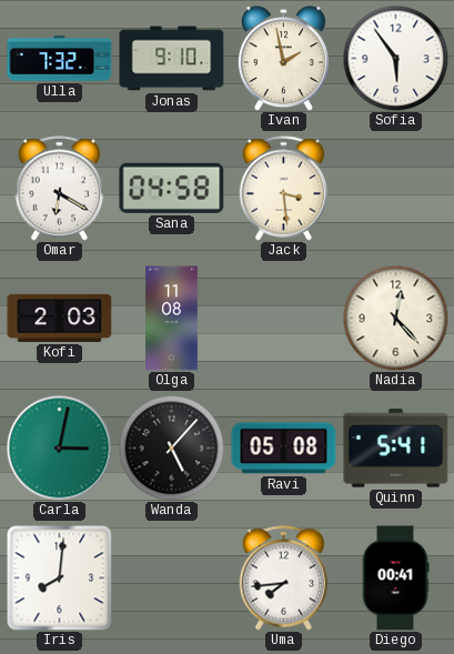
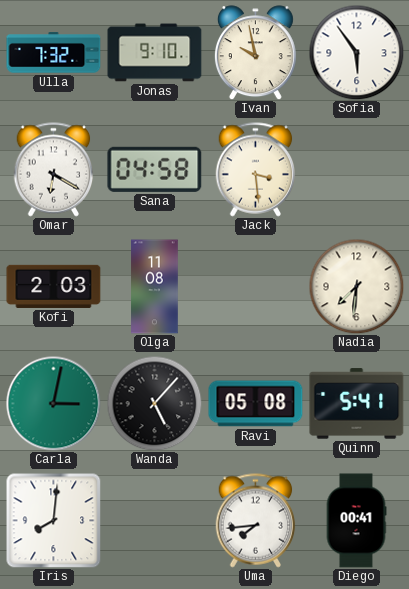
Ivan: 1:58 -> 9:58 (255, 53)
Nadia: 12:23 -> 7:31 (356, 286)
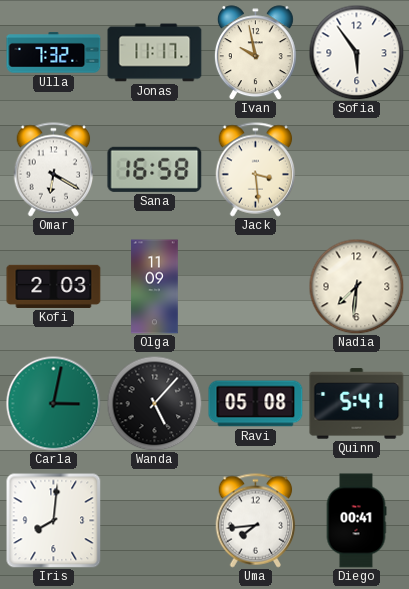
Jonas: 9:10 -> 11:17 (155, 53)
Sana: 04:58 -> 16:58 (155, 169)
Olga: 11:08 -> 11:09 (155, 287)
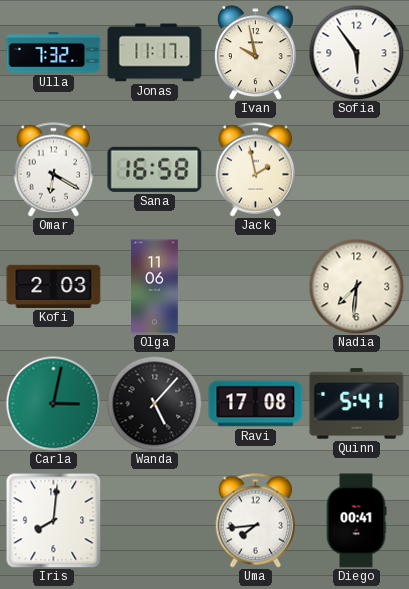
Jack: 3:29 -> 1:58 (256, 170)
Olga: 11:09 -> 11:06 (155, 287)
Ravi: 05:08 -> 17:08 (256, 404)
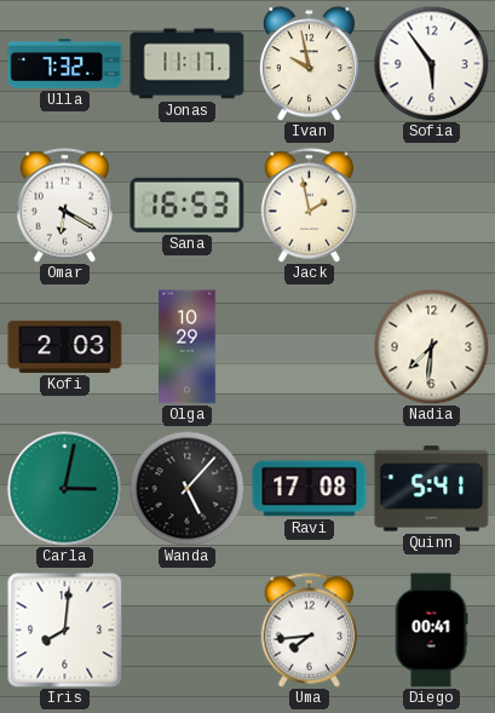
Sana: 16:58 -> 16:53 (188, 205)
Olga: 11:06 -> 10:29 (188, 347)
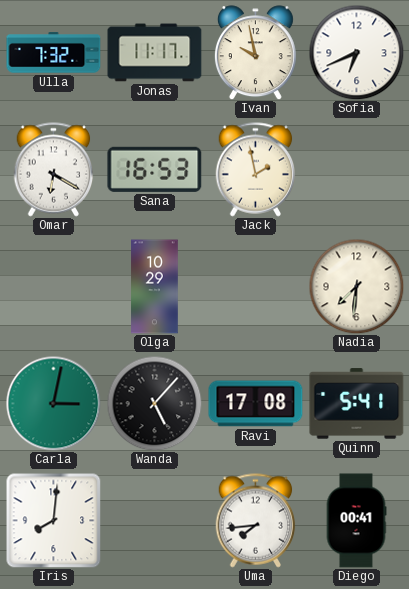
Sofia: 5:54 -> 6:41 (356, 52)
Kofi: 2:03 -> none (65, 346)
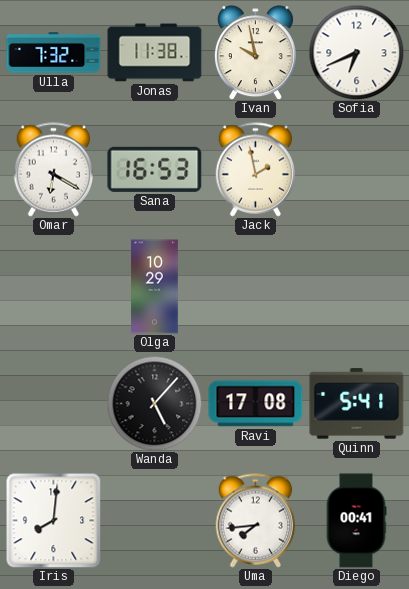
Jonas: 11:17 -> 11:38 (155, 53)
Nadia: 7:31 -> none (356, 286)
Carla: 3:02 -> none (53, 403)
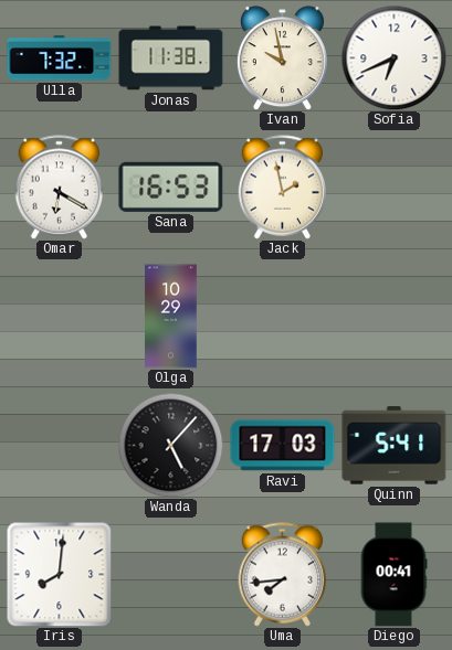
Ravi: 17:08 -> 17:03 (283, 446)
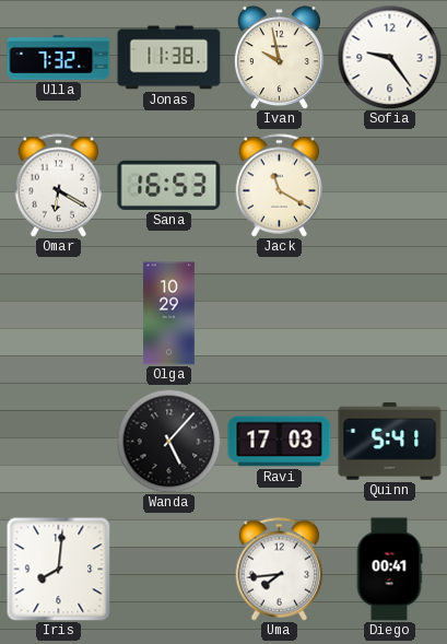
Sofia: 6:41 -> 9:24 (389, 57)
Jack: 1:58 -> 11:20 (280, 186)
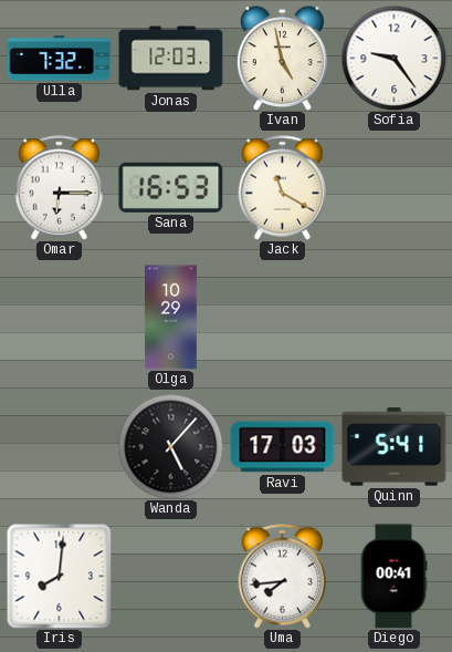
Jonas: 11:38 -> 12:03 (171, 59)
Ivan: 9:58 -> 4:58 (282, 59)
Omar: 6:20 -> 6:15 (60, 188)
